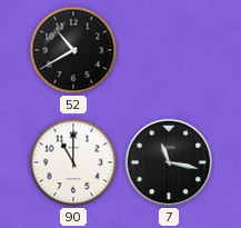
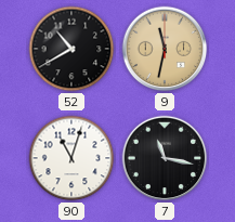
9: none -> 11:32 (165, 49)
90: 11:00 -> 11:03 (71, 158)
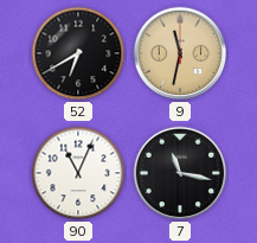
52: 10:40 -> 6:40 (78, 53)
90: 11:03 -> 11:04 (78, 173)
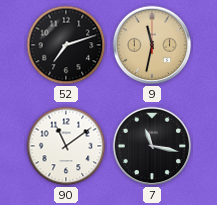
52: 6:40 -> 7:12 (66, 45)
90: 11:04 -> 11:09 (66, 146)
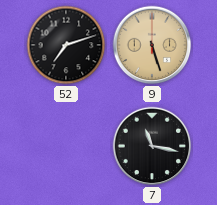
9: 11:32 -> 5:27 (152, 45)
90: 11:09 -> none (66, 146)
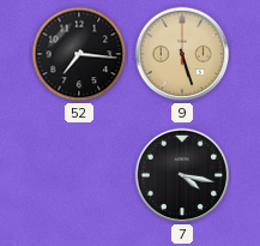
52: 7:12 -> 7:16 (79, 54)
7: 11:17 -> 4:17 (182, 175)
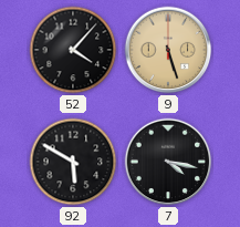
52: 7:16 -> 4:07 (73, 50)
92: none -> 5:50 (73, 162)
